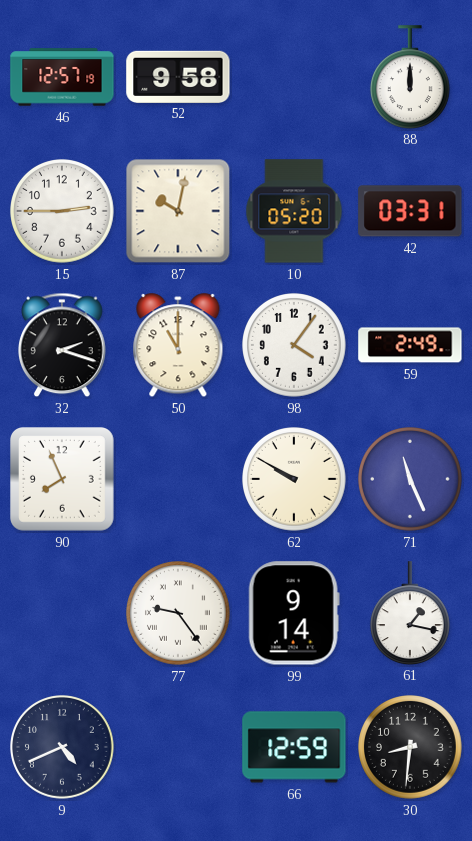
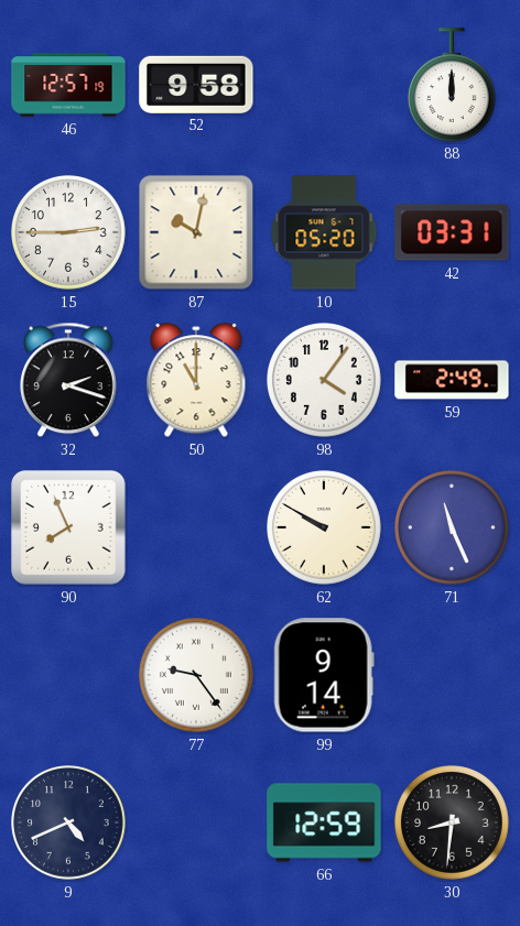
61: 1:17 -> none (410, 613)
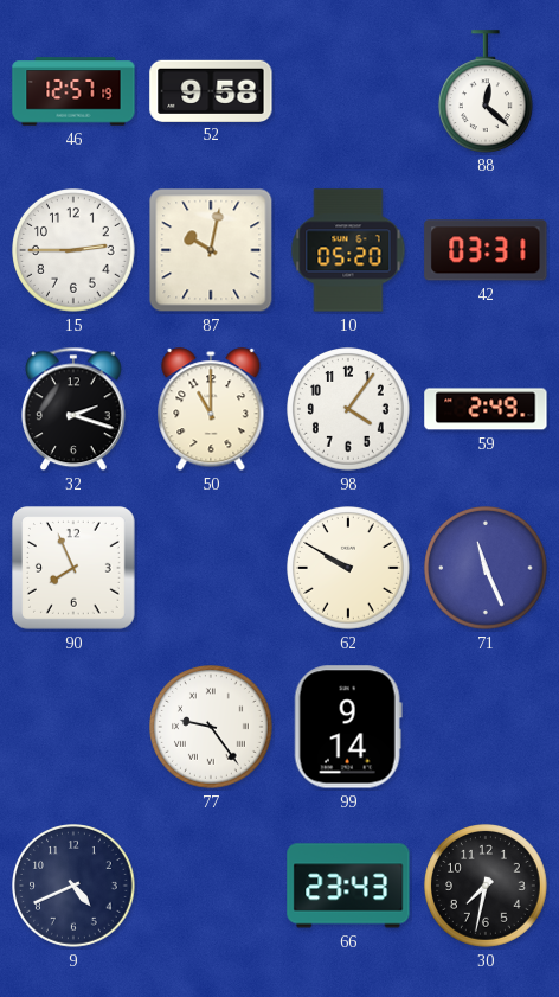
88: 12:00 -> 12:22 (486, 91)
66: 12:59 -> 23:43 (348, 886)
30: 8:31 -> 7:32 (487, 887)
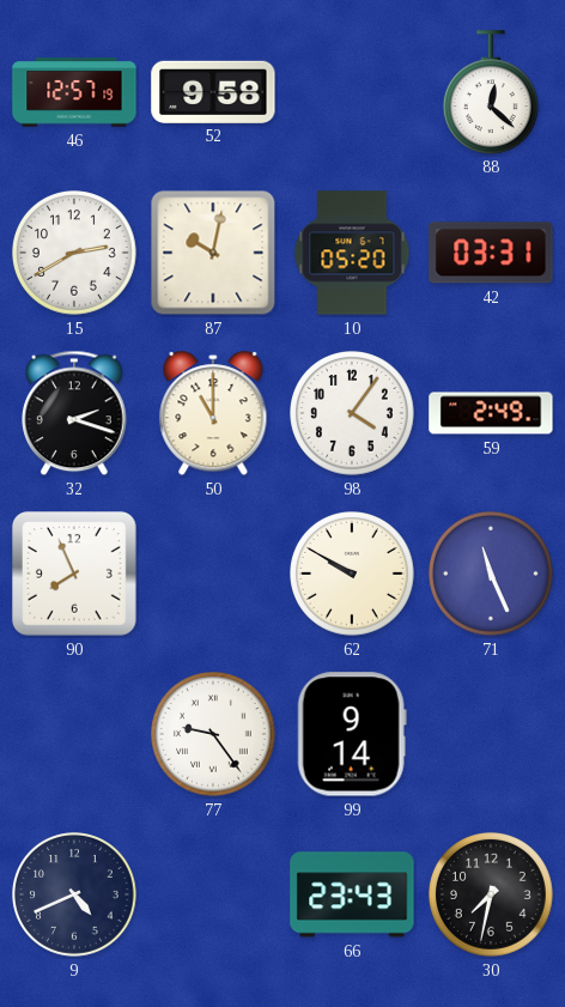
15: 2:45 -> 2:40 (75, 254)
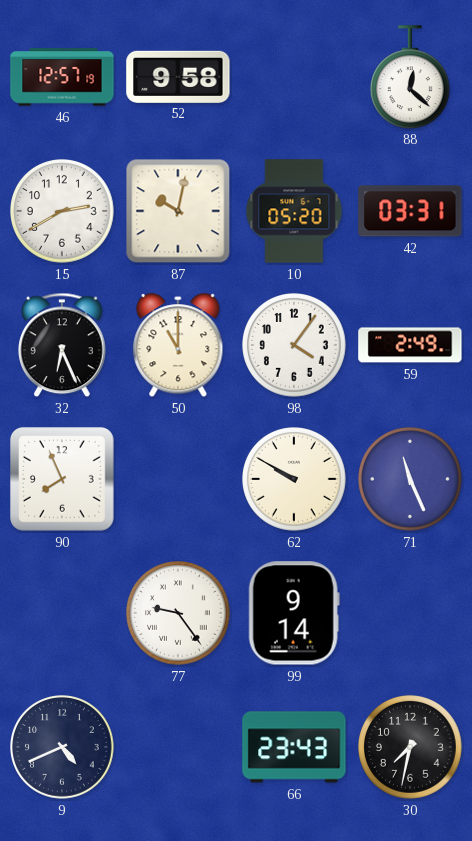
32: 2:18 -> 6:26 (63, 345)
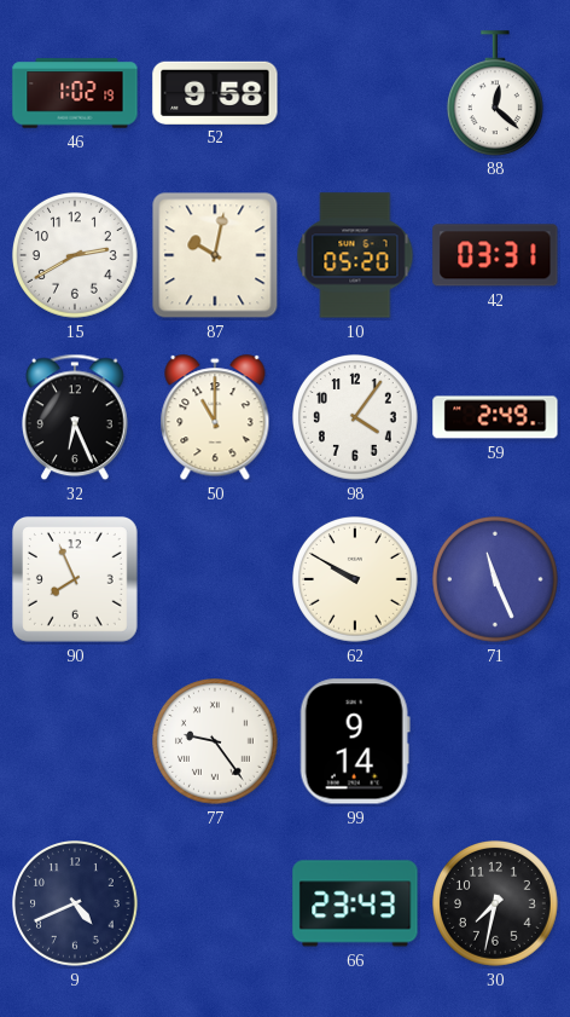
46: 12:57 -> 1:02 (75, 93)
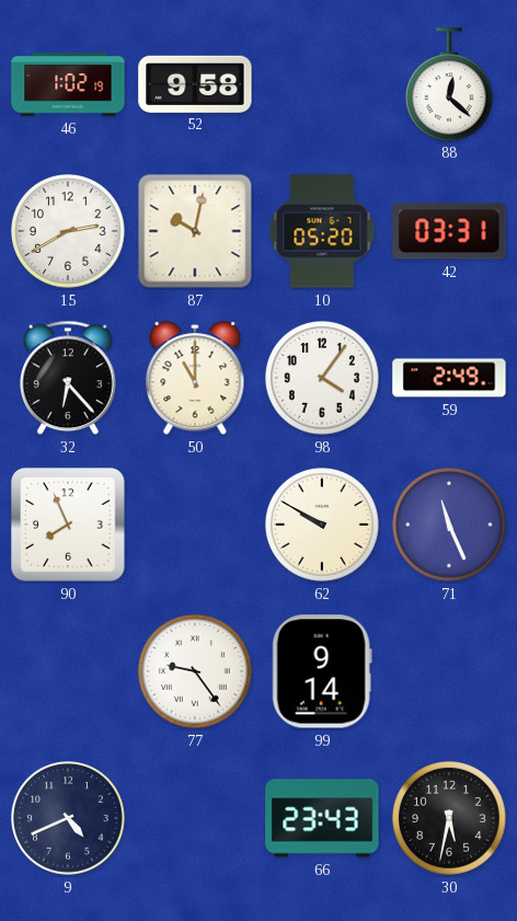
32: 6:26 -> 6:23 (69, 378)
30: 7:32 -> 5:32 (450, 819)
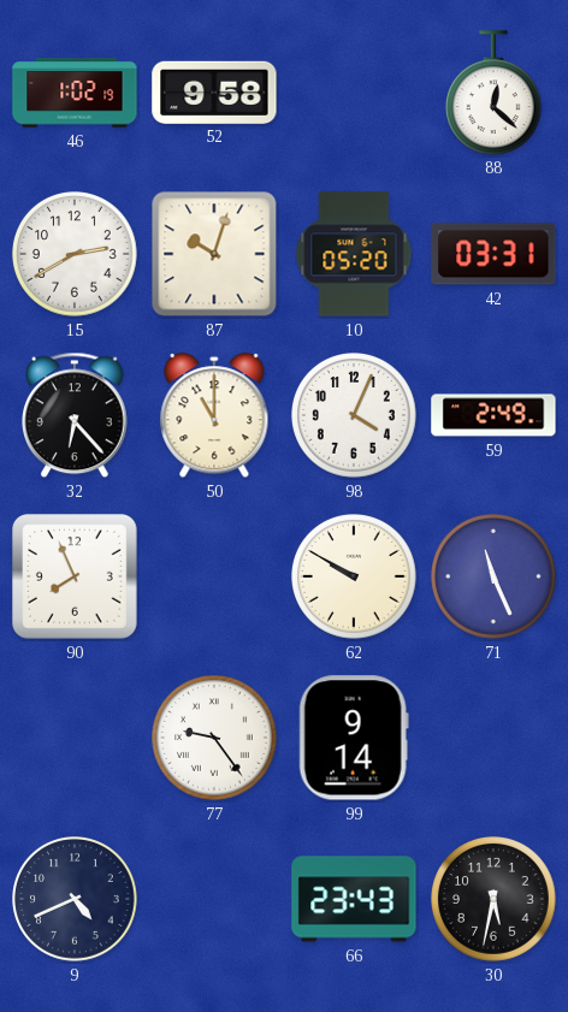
87: 10:02 -> 10:03 (214, 254)
98: 4:06 -> 4:04 (355, 416)
